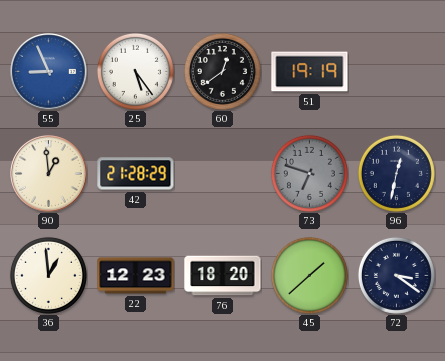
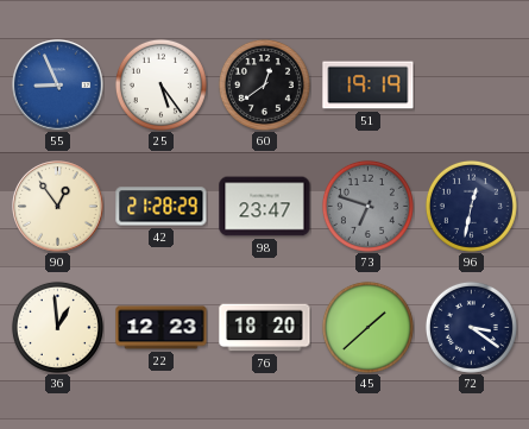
90: 12:59 -> 12:54 (58, 207)
98: none -> 23:47 (265, 207)
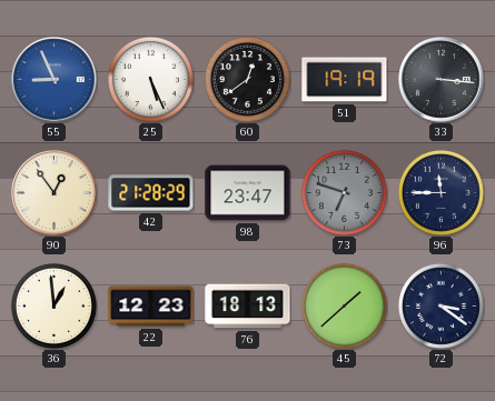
25: 5:24 -> 5:26 (150, 79)
33: none -> 3:16 (442, 80)
96: 12:32 -> 11:45 (440, 192)
76: 18:20 -> 18:13 (248, 307)
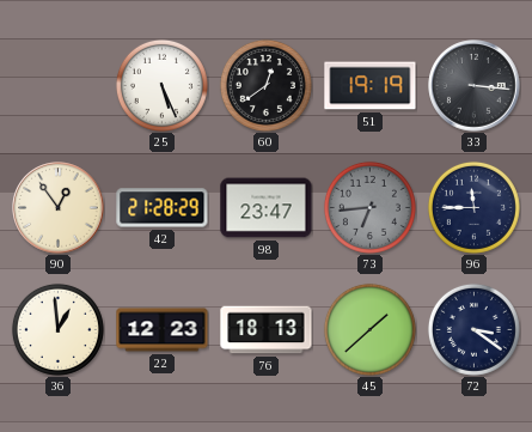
55: 8:56 -> none (55, 80)
73: 6:48 -> 6:44 (369, 207)
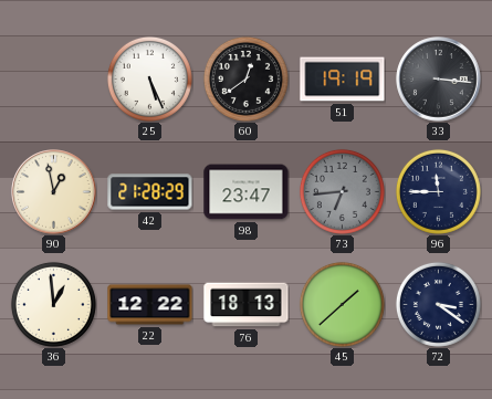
90: 12:54 -> 12:58 (54, 192)
22: 12:23 -> 12:22 (150, 305)
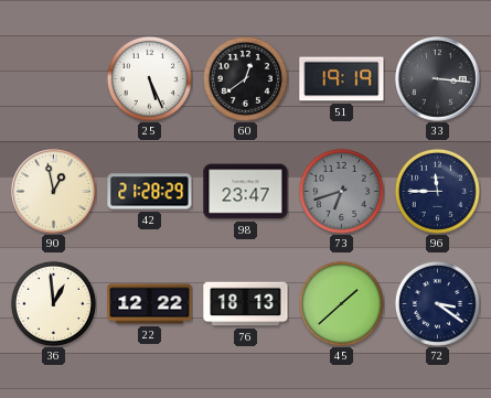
73: 6:44 -> 6:42 (341, 191)
